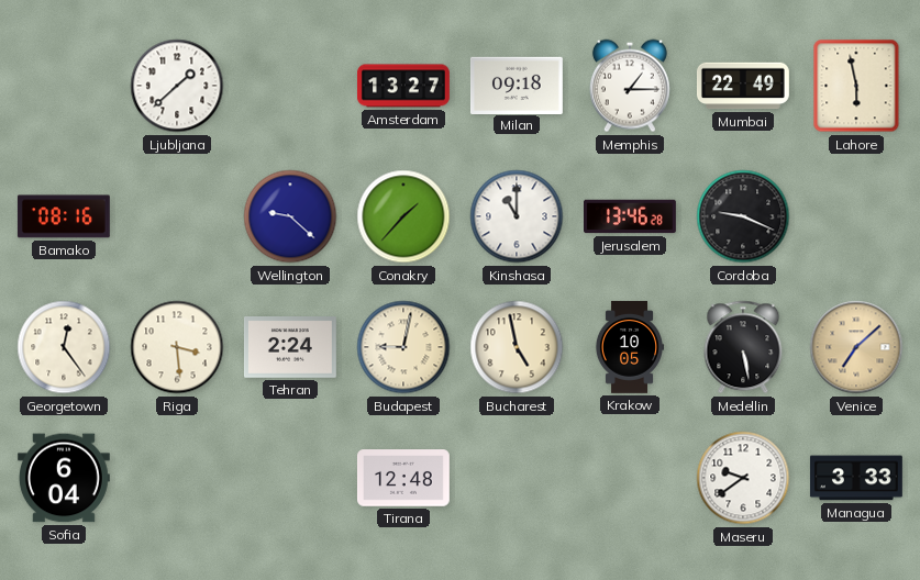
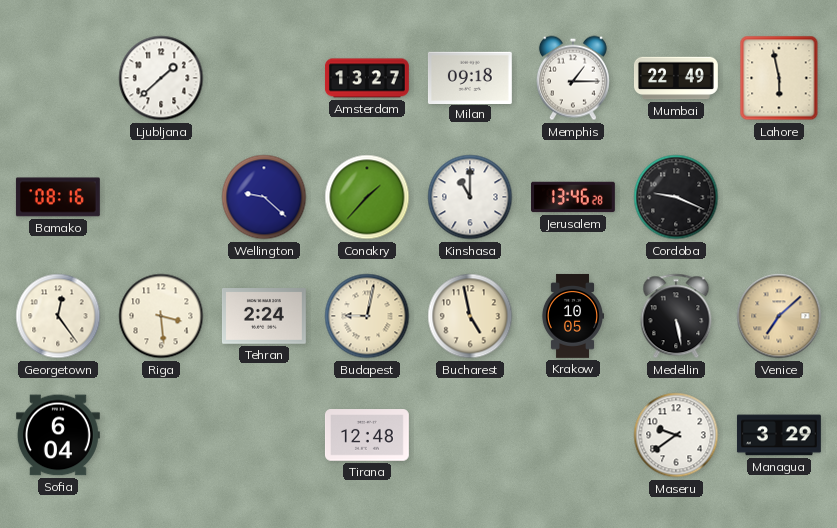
Managua: 3:33 -> 3:29 (779, 435)
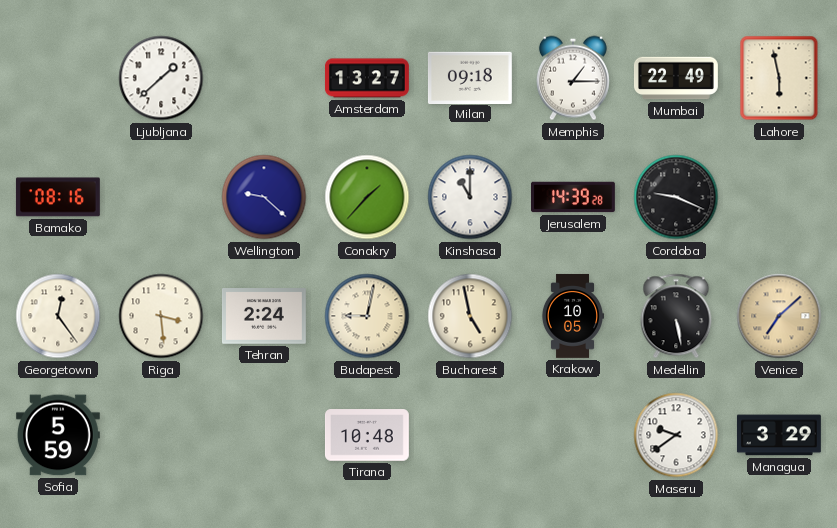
Jerusalem: 13:46 -> 14:39 (574, 197)
Sofia: 6:04 -> 5:59 (58, 435)
Tirana: 12:48 -> 10:48 (367, 435)
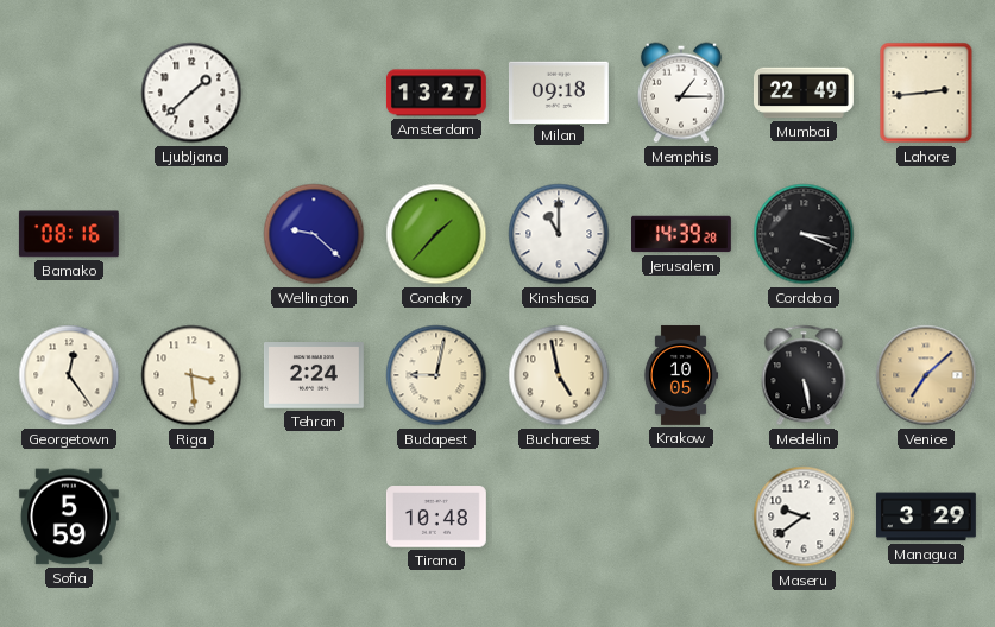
Lahore: 5:58 -> 2:44 (926, 93)
Cordoba: 9:19 -> 3:19 (804, 234)
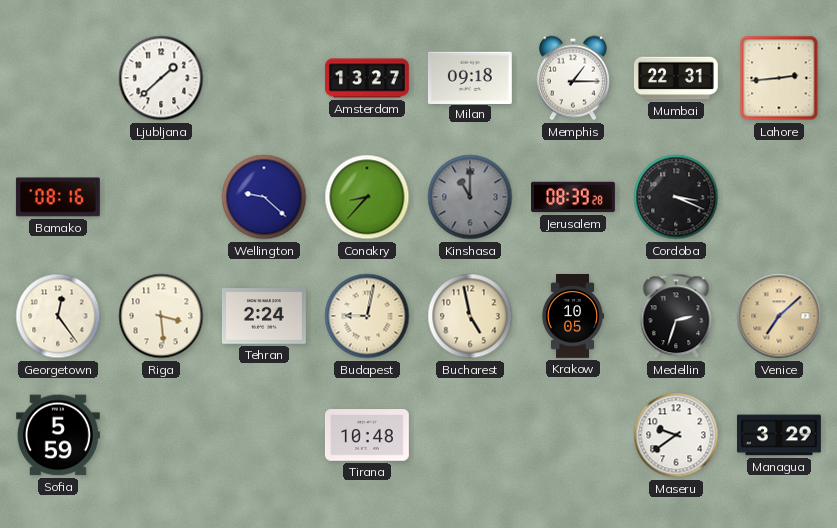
Mumbai: 22:49 -> 22:31 (676, 78)
Conakry: 1:37 -> 8:37 (367, 197)
Kinshasa dial: white -> grey (470, 197)
Jerusalem: 14:39 -> 08:39 (574, 197)
Medellin: 5:28 -> 2:33 (676, 316)
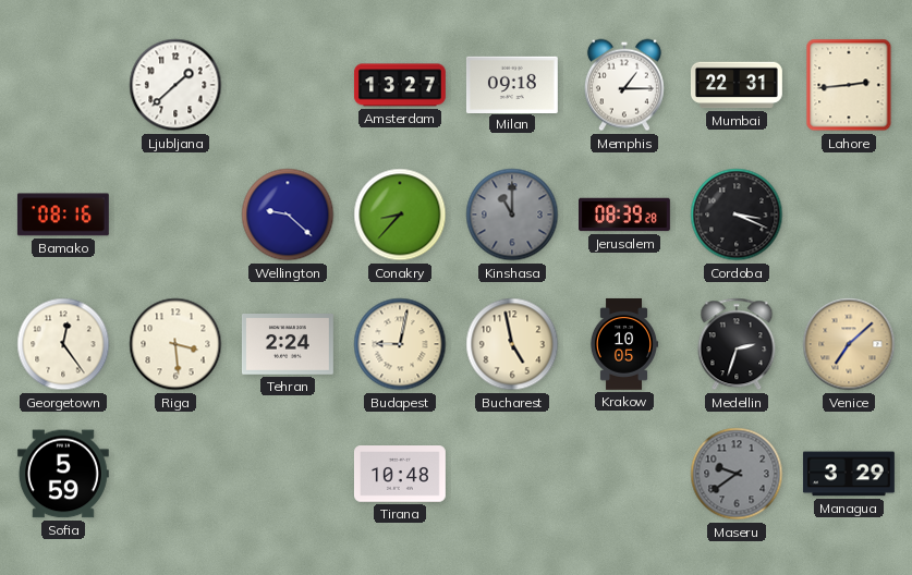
Maseru dial: white -> grey (737, 474)
